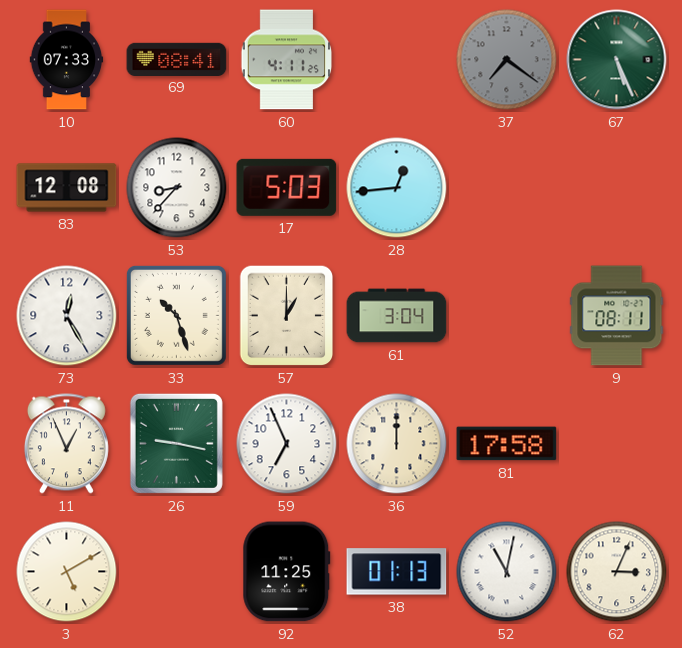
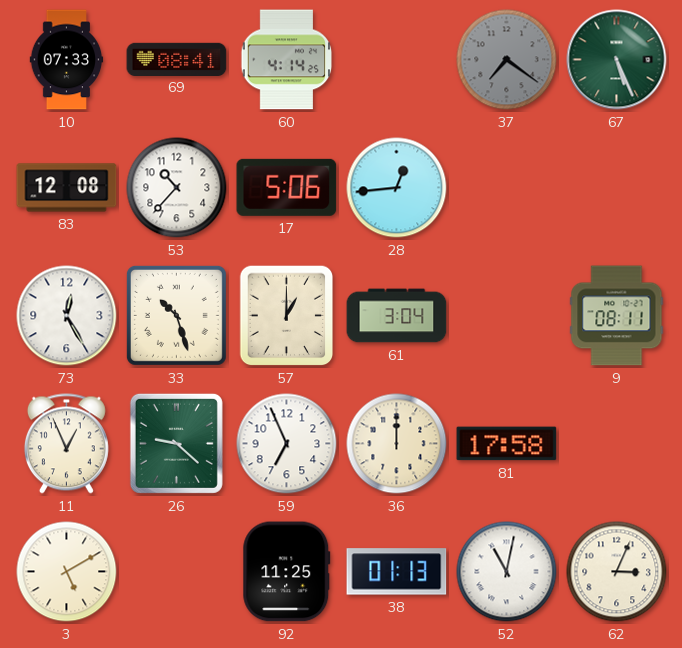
60: 4:11 -> 4:14 (287, 60)
53: 8:37 -> 10:37 (177, 188)
17: 5:03 -> 5:06 (287, 187)
26: 9:17 -> 9:22 (176, 443)
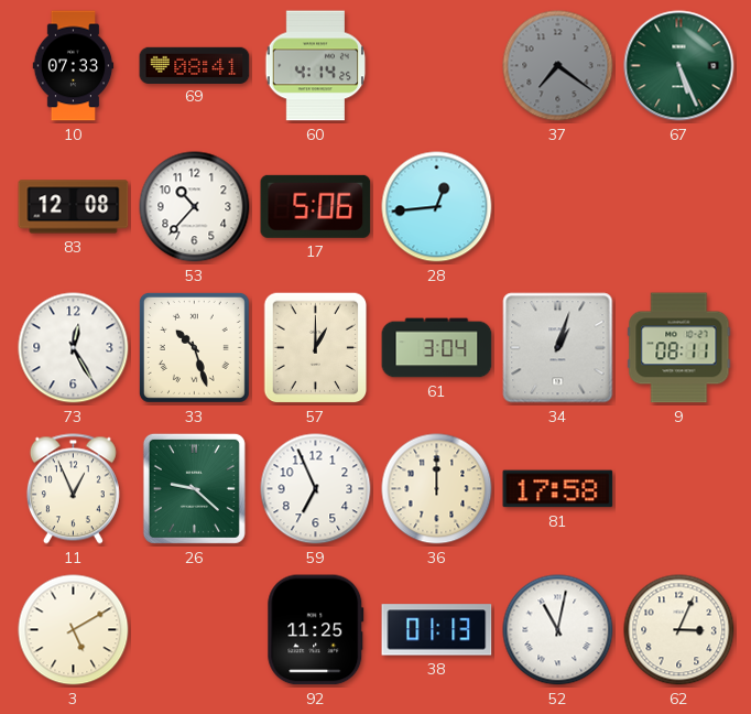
34: none -> 1:03 (558, 348)
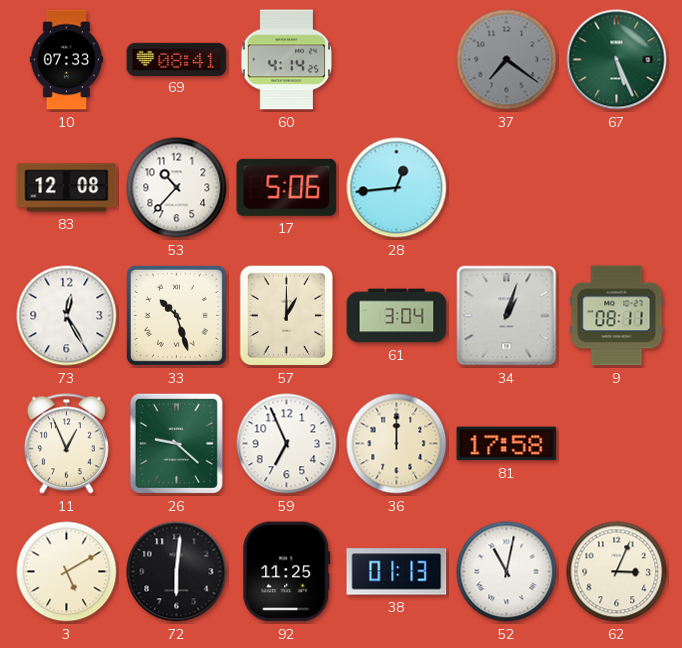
72: none -> 6:01 (177, 572)
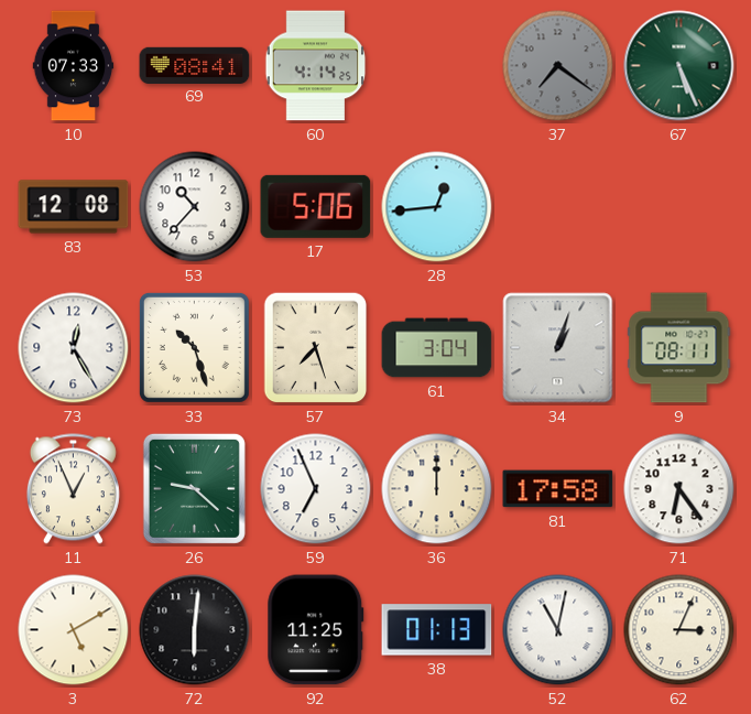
57: 1:00 -> 7:27 (316, 348)
71: none -> 6:24 (679, 489)
